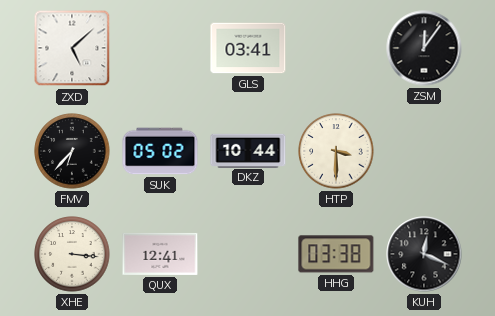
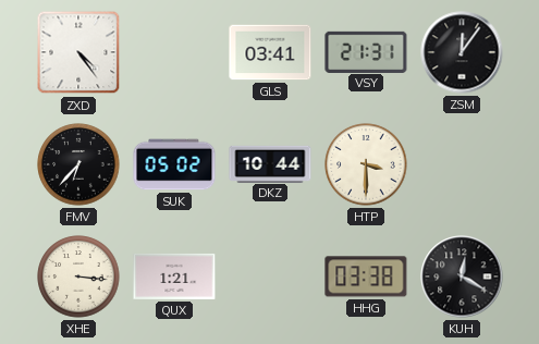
ZXD: 5:08 -> 4:24 (78, 52)
VSY: none -> 21:31 (366, 51)
QUX: 12:41 -> 1:21 (174, 277)
KUH: 12:19 -> 12:20 (462, 277)
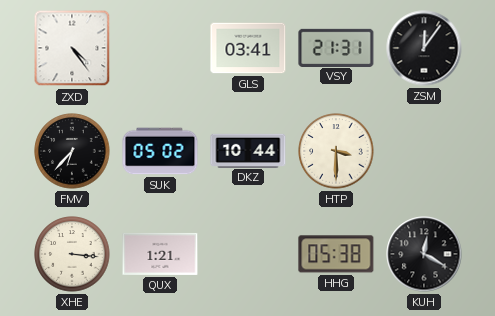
HHG: 03:38 -> 05:38 (336, 254)
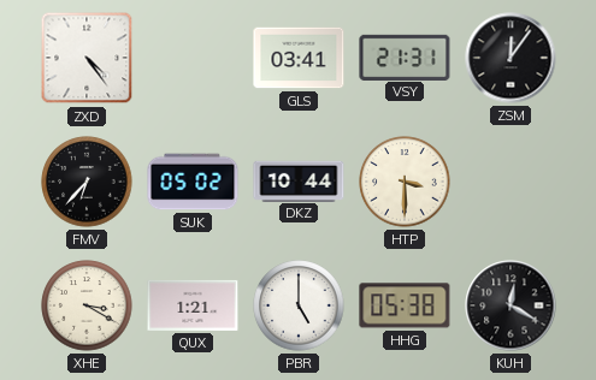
XHE: 3:16 -> 3:20 (87, 305)
PBR: none -> 5:00 (299, 305)
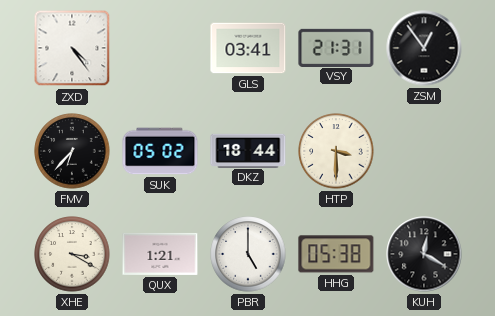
ZSM: 12:06 -> 12:54 (424, 48)
DKZ: 10:44 -> 18:44 (248, 150)
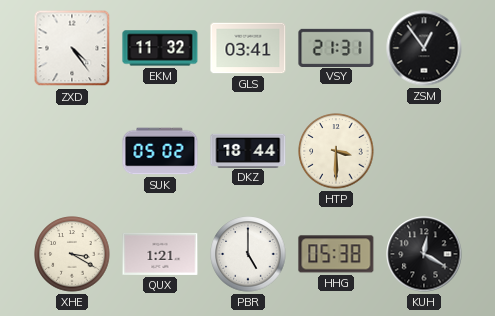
EKM: none -> 11:32 (160, 48)
FMV: 6:37 -> none (72, 151)
